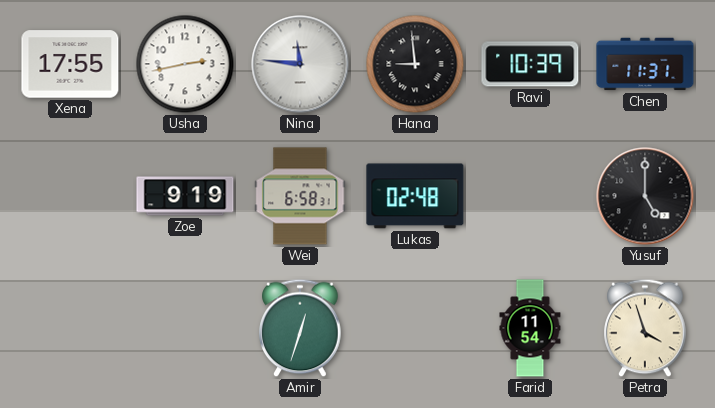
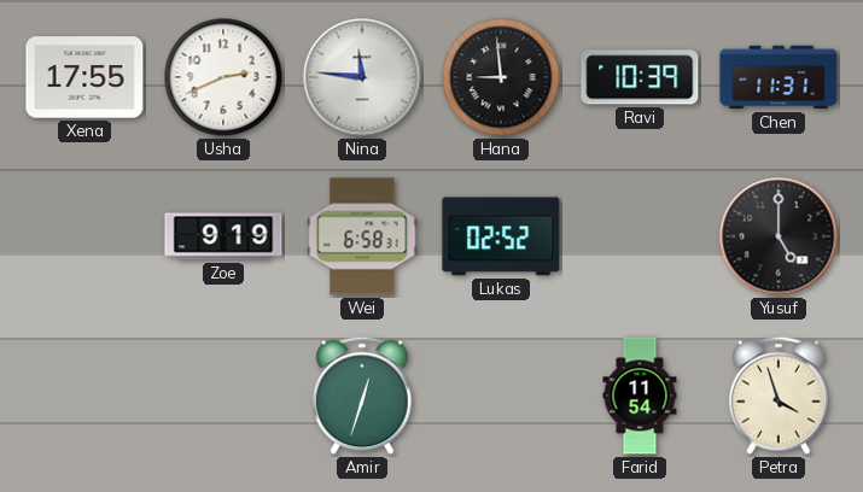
Usha: 2:43 -> 2:41 (223, 77)
Lukas: 02:48 -> 02:52 (501, 236)
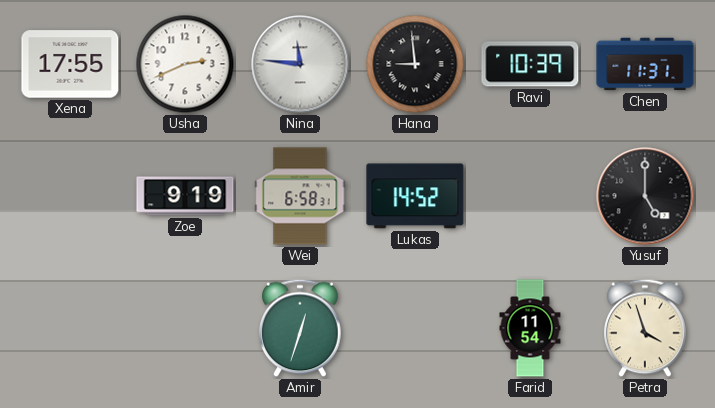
Lukas: 02:52 -> 14:52 (415, 196)
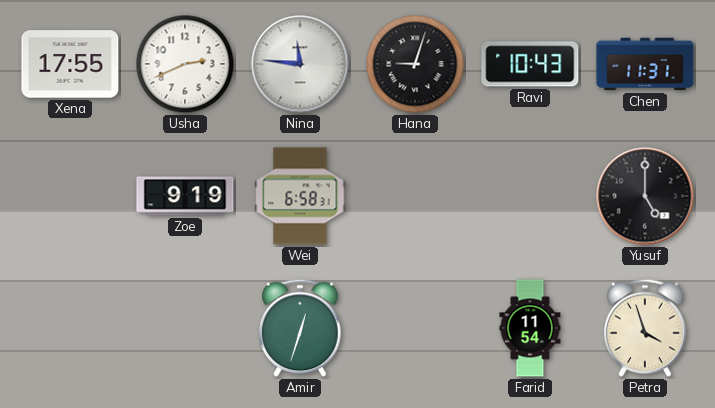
Hana: 8:59 -> 9:03 (415, 64)
Ravi: 10:39 -> 10:43 (530, 64)
Lukas: 14:52 -> none (415, 196)
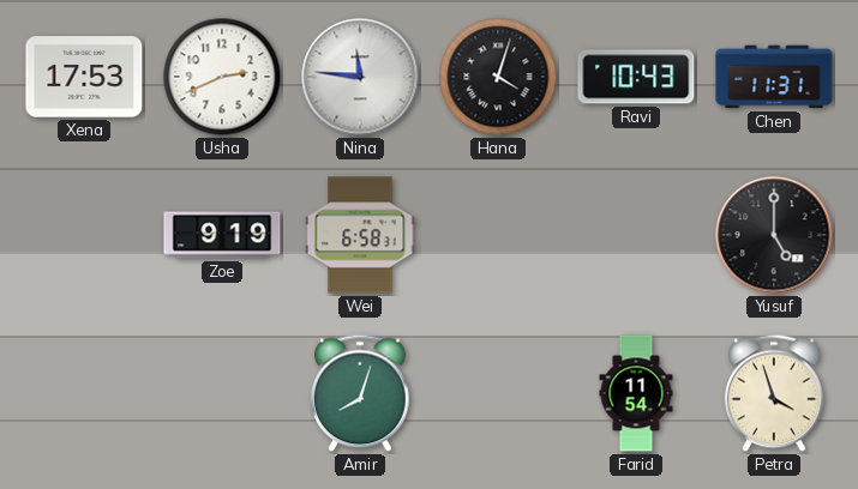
Xena: 17:55 -> 17:53 (84, 77)
Hana: 9:03 -> 4:03 (498, 77)
Amir: 12:33 -> 8:03 (360, 393)
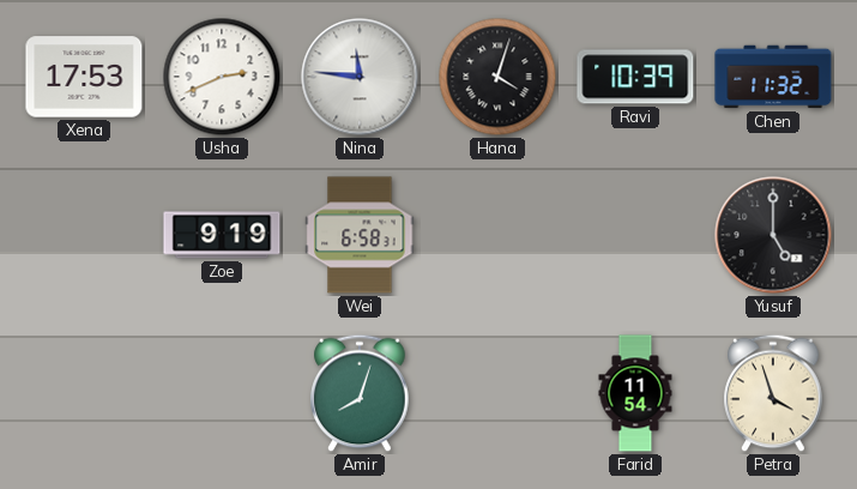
Ravi: 10:43 -> 10:39 (635, 77)
Chen: 11:31 -> 11:32 (773, 77)
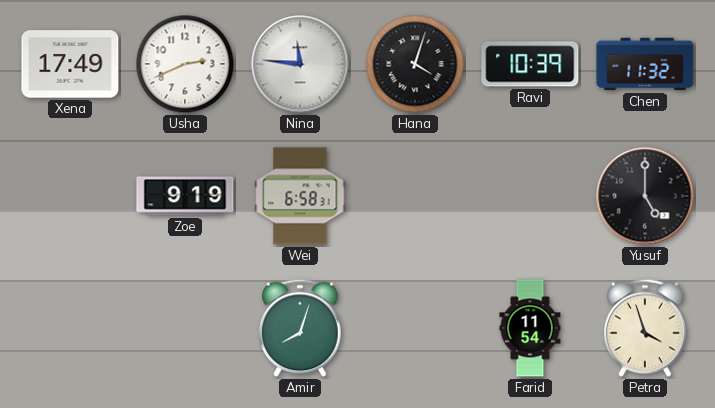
Xena: 17:53 -> 17:49 (70, 64)
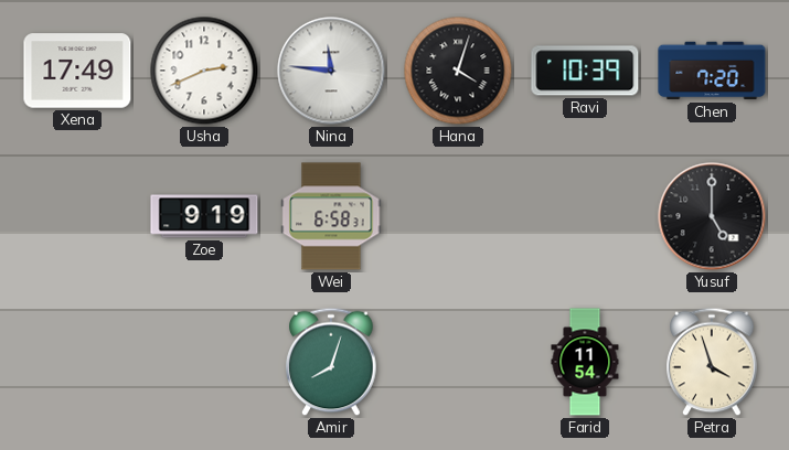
Chen: 11:32 -> 7:20 (712, 71)
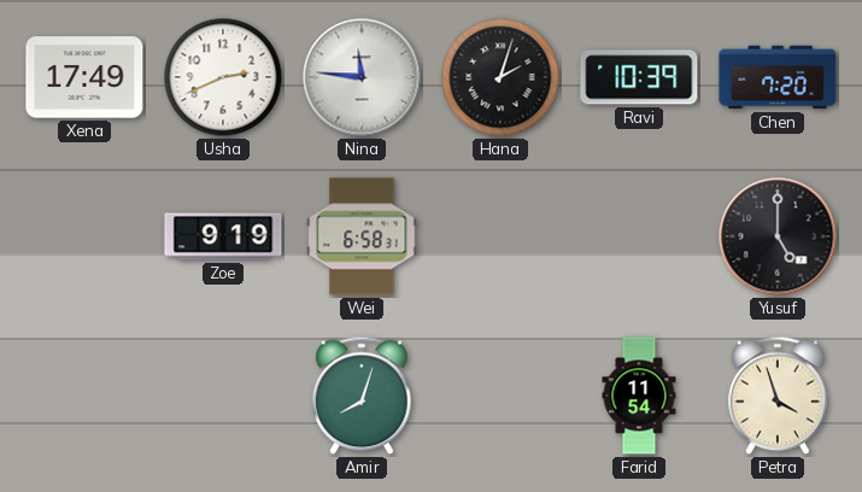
Hana: 4:03 -> 2:03 (500, 77)
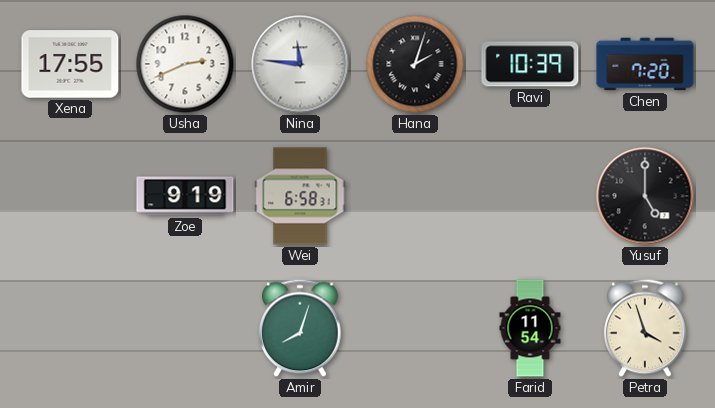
Xena: 17:49 -> 17:55 (70, 64)
